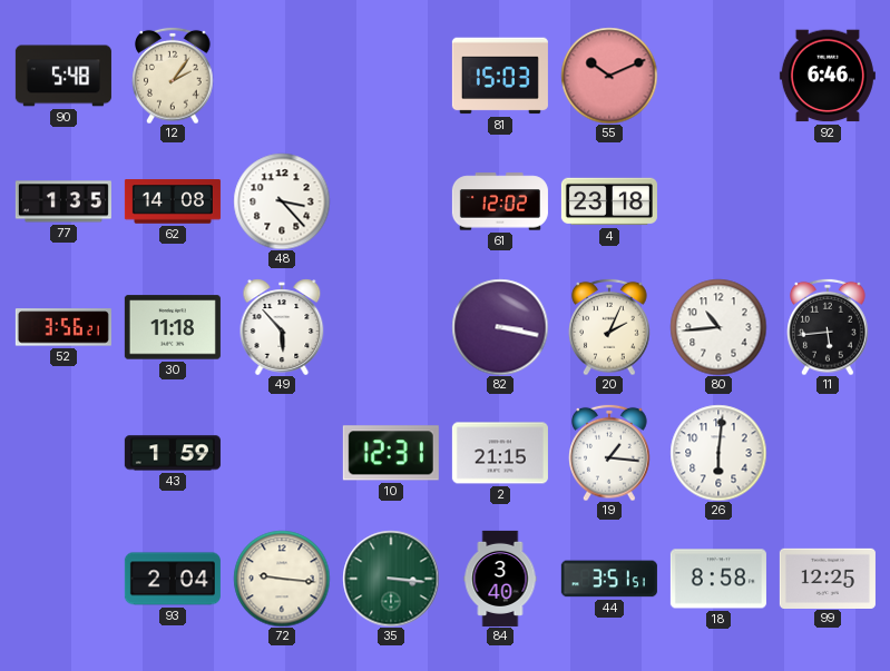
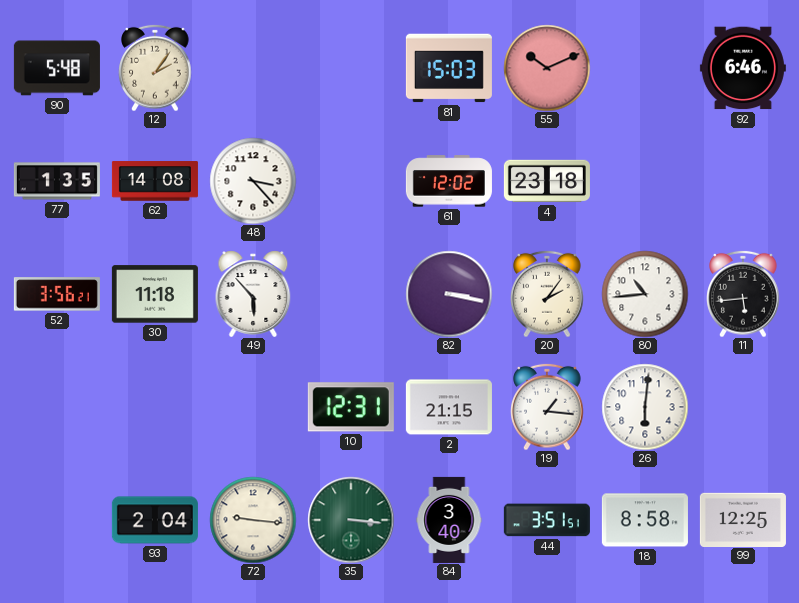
20: 2:04 -> 2:06 (547, 294)
43: 1:59 -> none (173, 453)
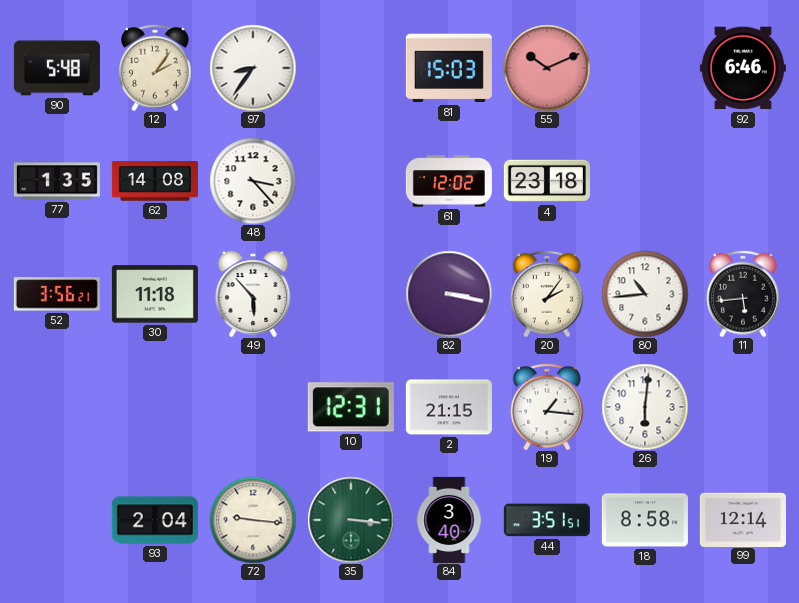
97: none -> 8:36 (253, 68)
99: 12:25 -> 12:14 (743, 519)
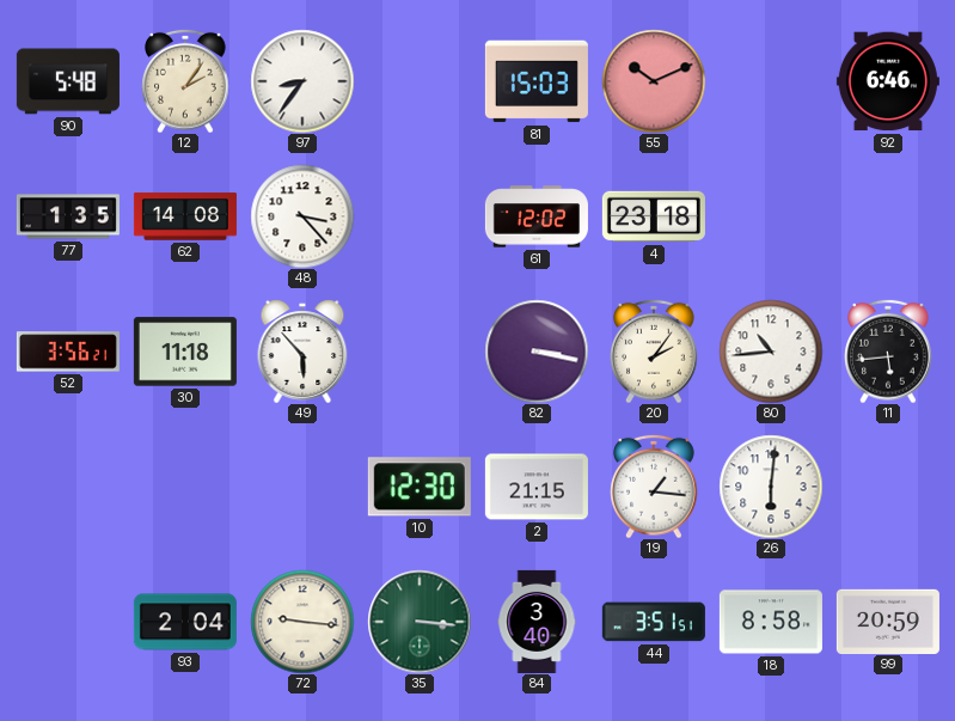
10: 12:31 -> 12:30 (420, 487)
99: 12:14 -> 20:59 (888, 621)
